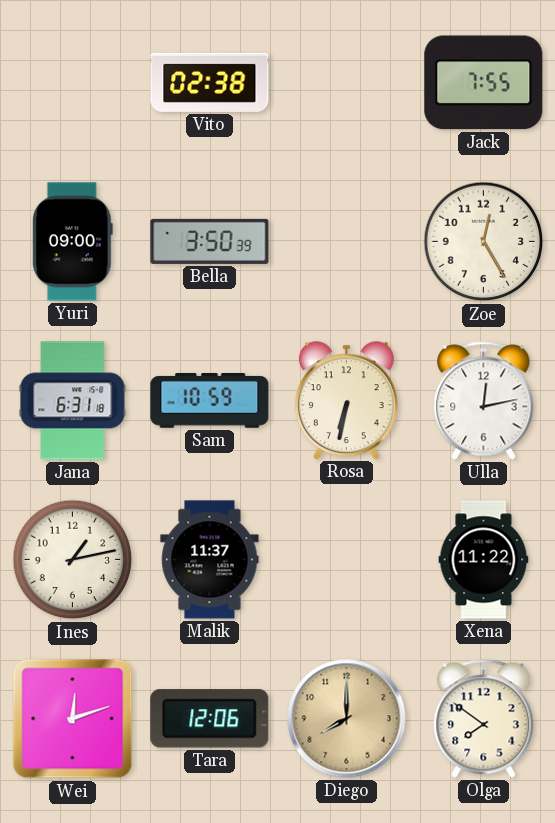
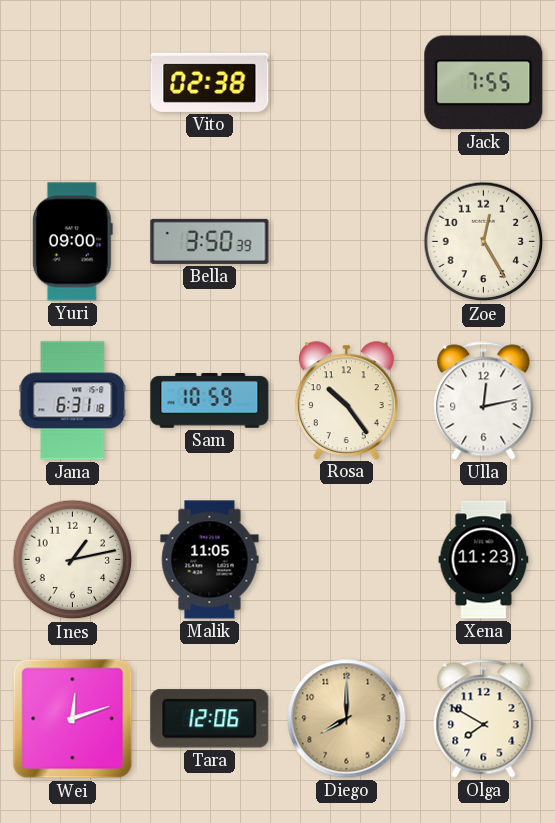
Rosa: 6:32 -> 10:24 (346, 400)
Malik: 11:37 -> 11:05 (210, 560)
Xena: 11:22 -> 11:23 (484, 560)
Olga: 7:51 -> 7:50 (484, 719)
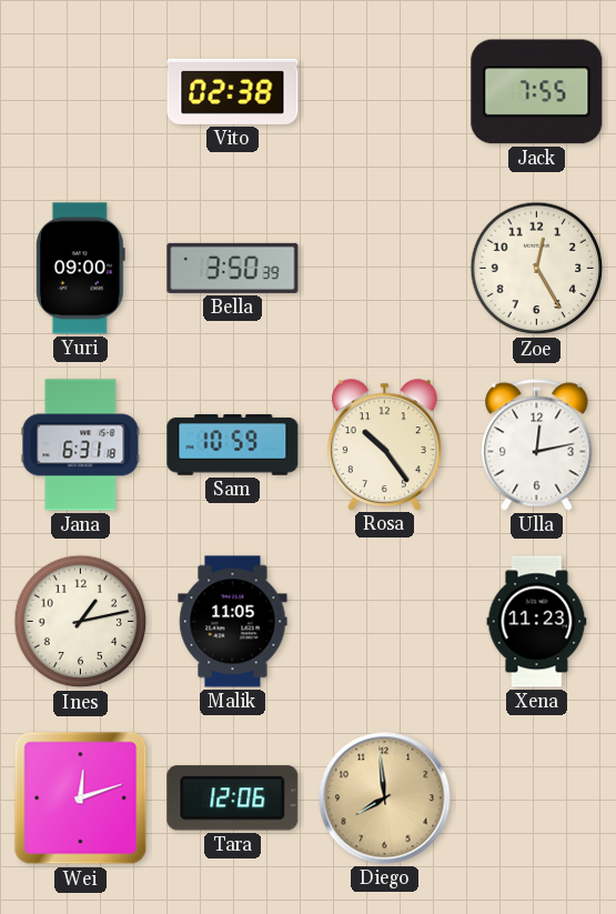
Diego: 8:00 -> 7:59 (385, 799)
Olga: 7:50 -> none (484, 719)
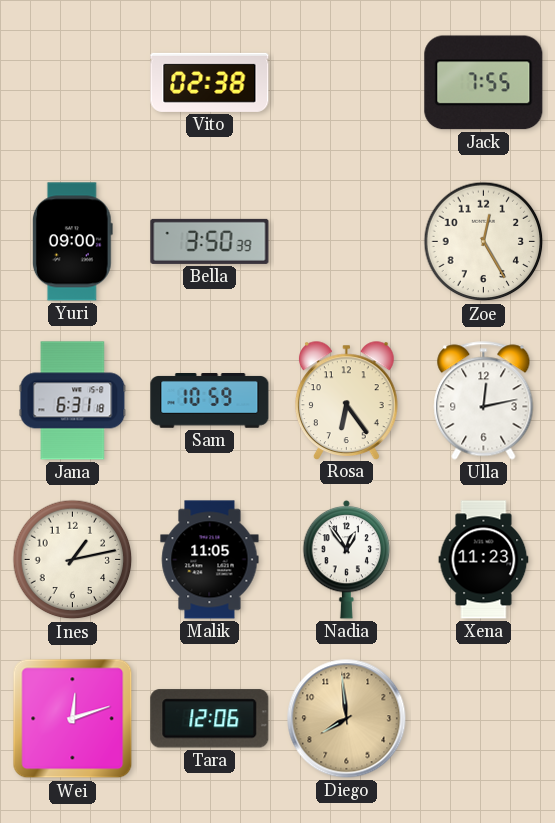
Rosa: 10:24 -> 6:24 (346, 400)
Nadia: none -> 12:54 (347, 559)
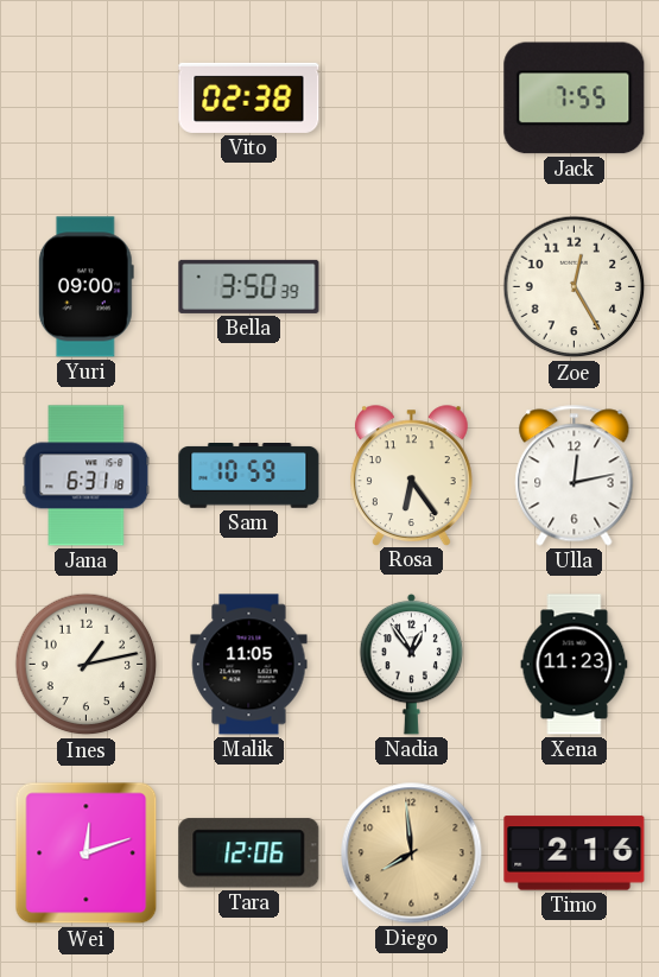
Timo: none -> 2:16 (575, 854)
